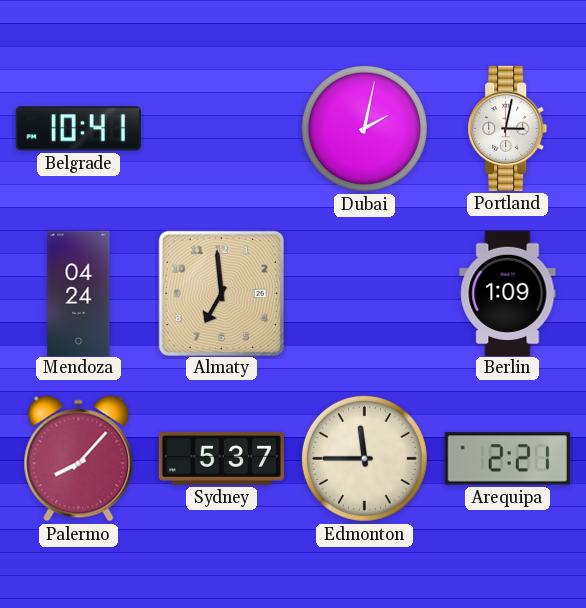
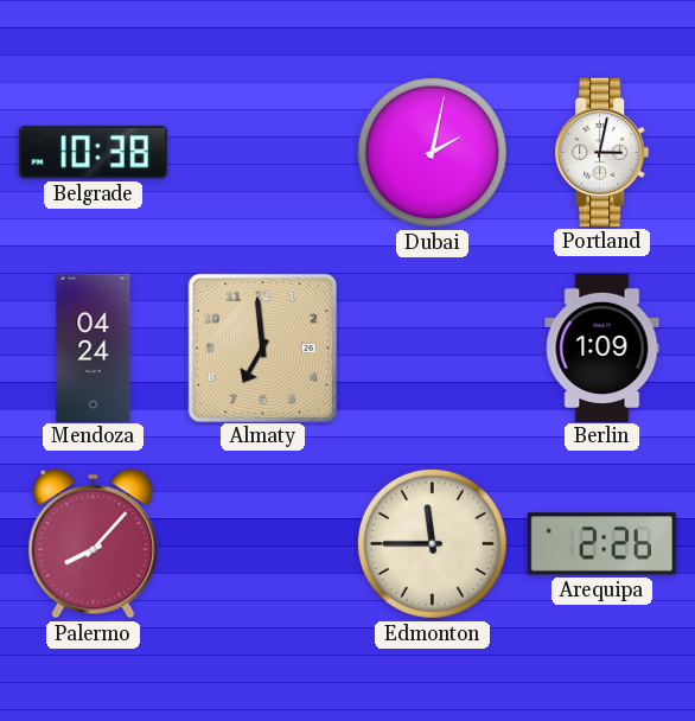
Belgrade: 10:41 -> 10:38 (93, 153)
Sydney: 5:37 -> none (221, 459)
Arequipa: 2:21 -> 2:26 (601, 544)
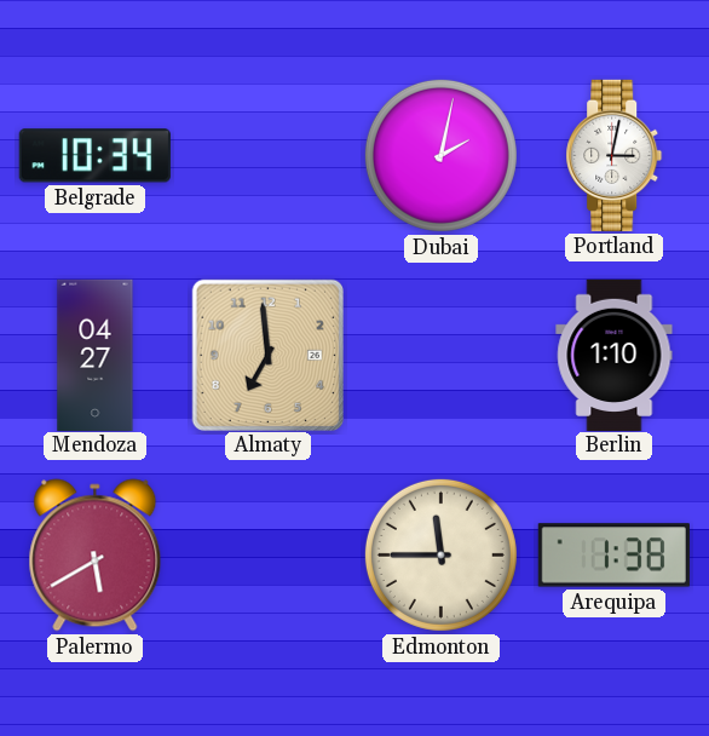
Belgrade: 10:38 -> 10:34 (94, 156)
Mendoza: 04:24 -> 04:27 (96, 355)
Berlin: 1:09 -> 1:10 (615, 355)
Palermo: 8:07 -> 5:40 (96, 556)
Arequipa: 2:26 -> 1:38 (613, 556)
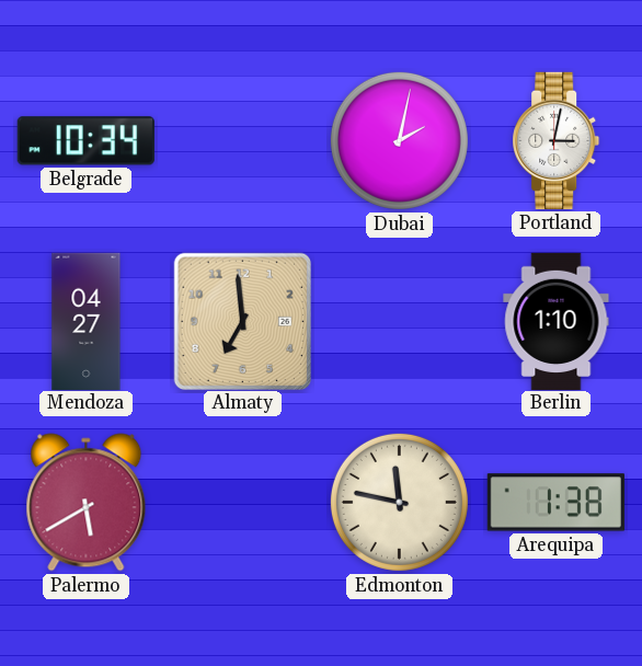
Edmonton: 11:45 -> 11:47 (399, 502)
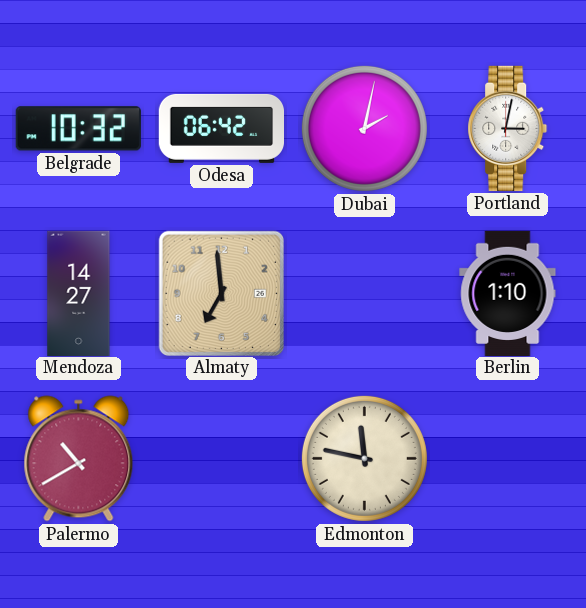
Belgrade: 10:34 -> 10:32 (78, 129)
Odesa: none -> 06:42 (221, 128)
Mendoza: 04:27 -> 14:27 (79, 293)
Palermo: 5:40 -> 10:40 (79, 459)
Arequipa: 1:38 -> none (555, 503)
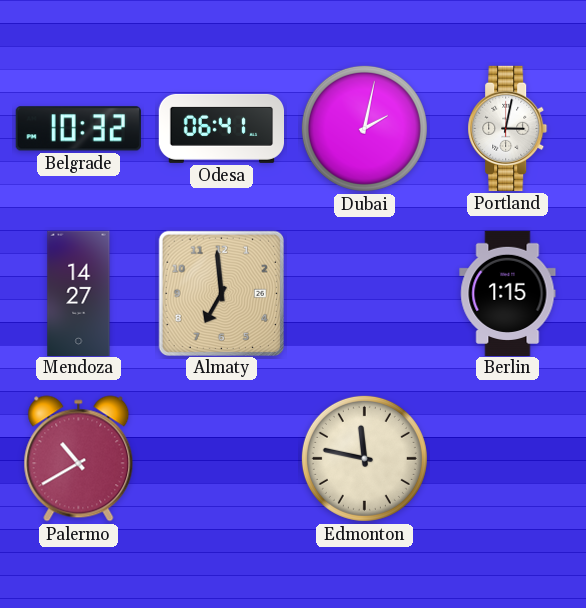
Odesa: 06:42 -> 06:41 (221, 128)
Berlin: 1:10 -> 1:15 (508, 293)
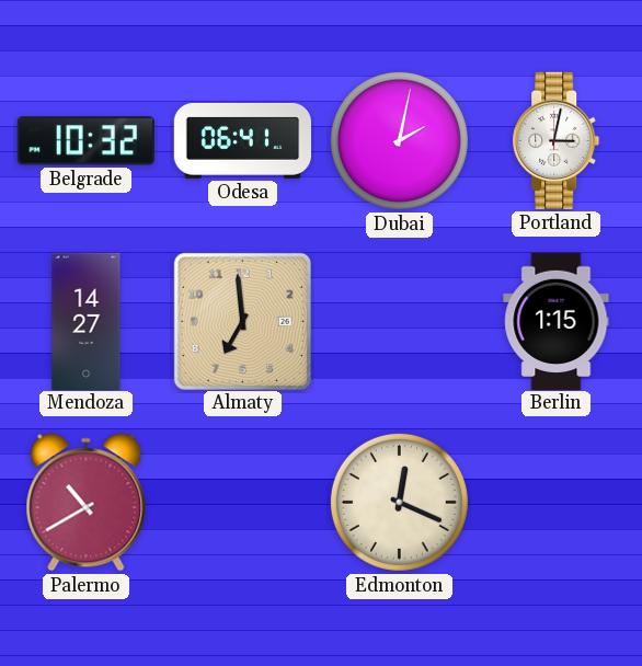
Edmonton: 11:47 -> 12:19 (399, 502)
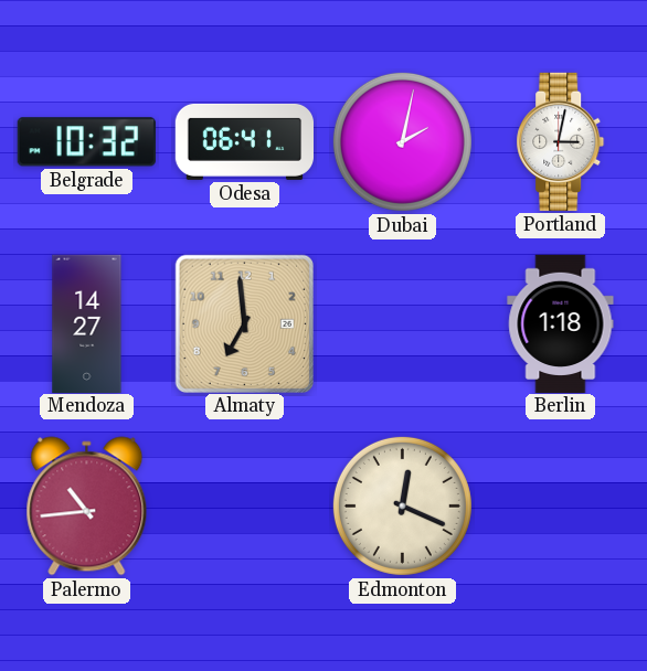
Berlin: 1:15 -> 1:18 (561, 323)
Palermo: 10:40 -> 10:44 (87, 507)
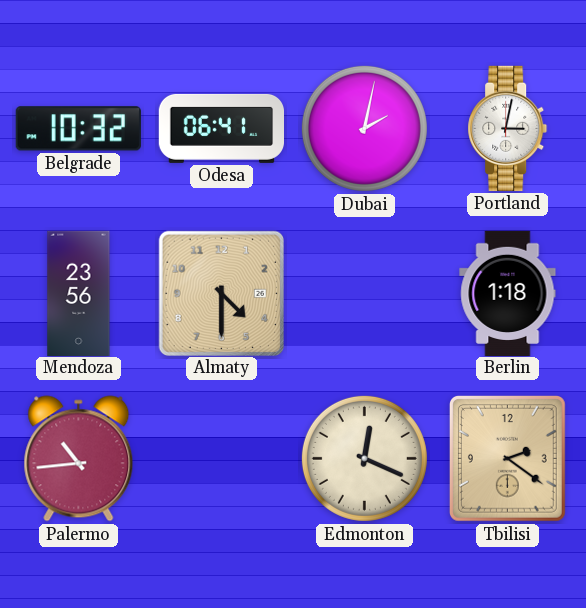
Mendoza: 14:27 -> 23:56 (79, 293)
Almaty: 6:59 -> 4:30 (221, 293)
Tbilisi: none -> 2:21 (507, 458)
